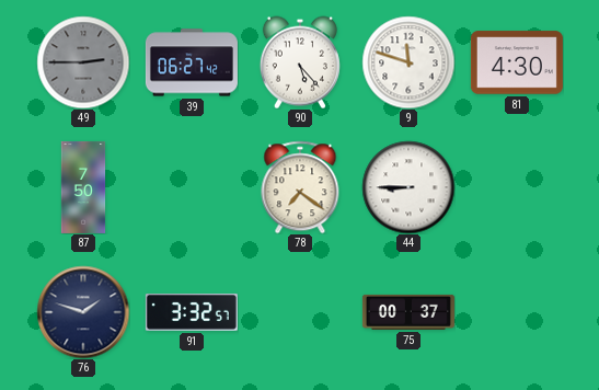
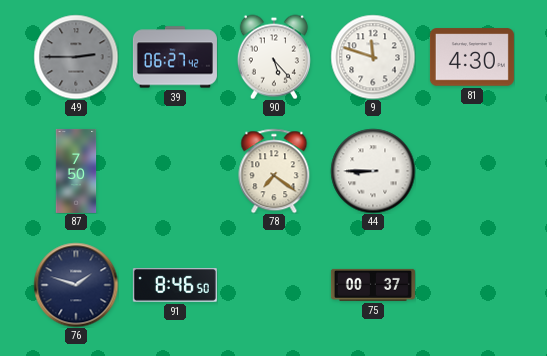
91: 3:32 -> 8:46 (175, 286)
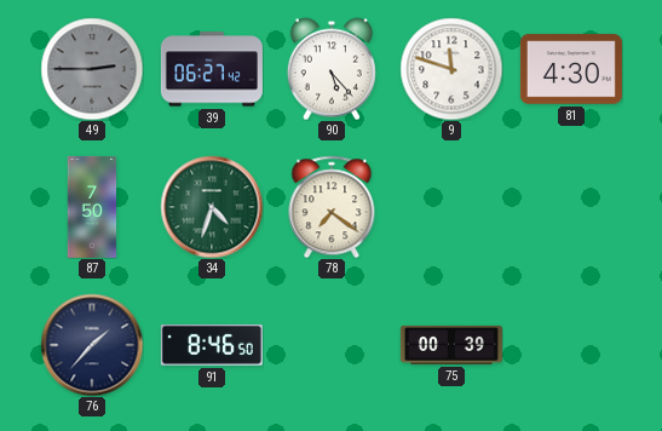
34: none -> 4:33 (212, 207)
44: 8:45 -> none (373, 171)
76: 1:48 -> 1:37 (92, 345)
75: 00:37 -> 00:39 (451, 345)
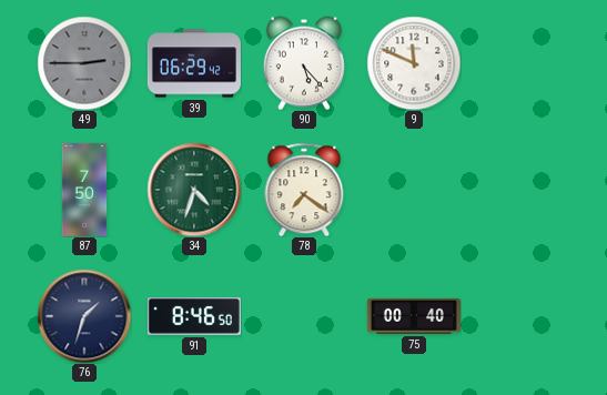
39: 06:27 -> 06:29 (194, 63)
9: 11:48 -> 11:49 (414, 63)
81: 4:30 -> none (571, 69)
76: 1:37 -> 1:33 (84, 316)
75: 00:39 -> 00:40 (414, 316)
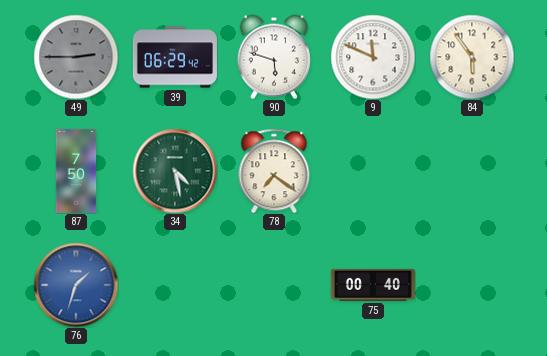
90: 5:23 -> 5:48 (274, 57)
84: none -> 5:54 (472, 57)
34: 4:33 -> 4:28 (175, 171)
76 dial: navy -> blue (76, 285)
91: 8:46 -> none (194, 317)
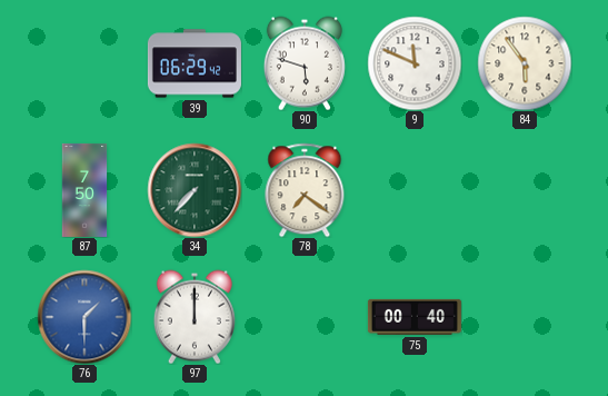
49: 2:45 -> none (76, 57)
34: 4:28 -> 7:37 (195, 190)
76: 1:33 -> 1:30 (84, 317)
97: none -> 12:00 (195, 317)
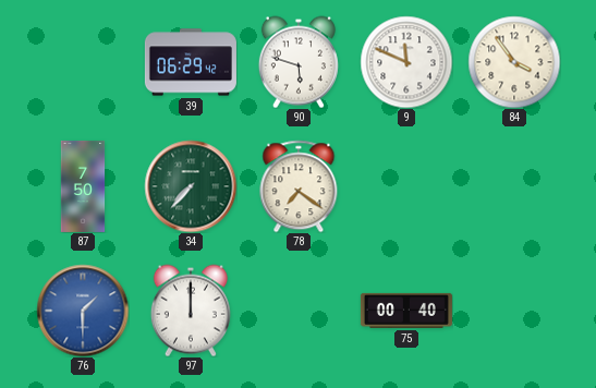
84: 5:54 -> 3:54 (514, 62)
